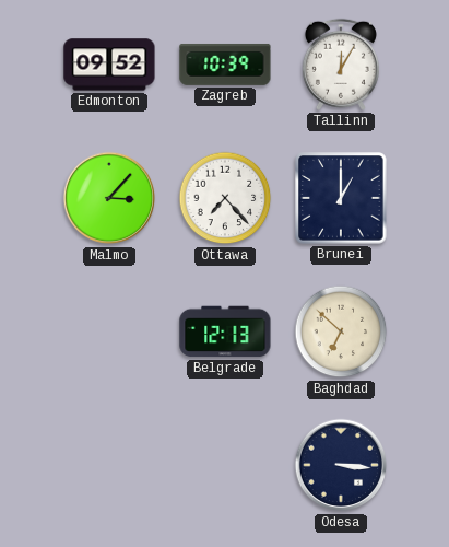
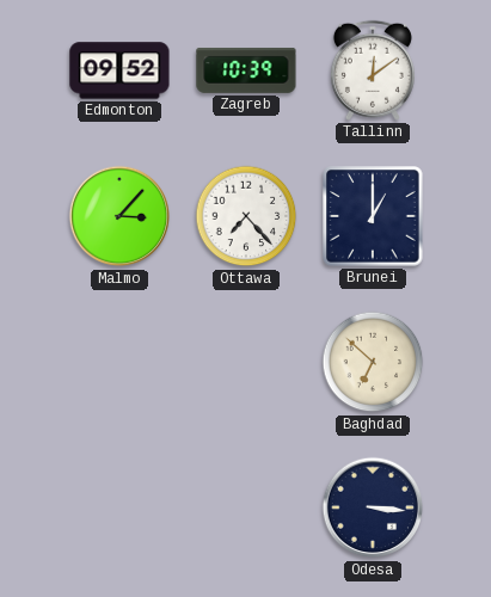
Tallinn: 12:05 -> 12:09 (373, 70)
Belgrade: 12:13 -> none (225, 331)
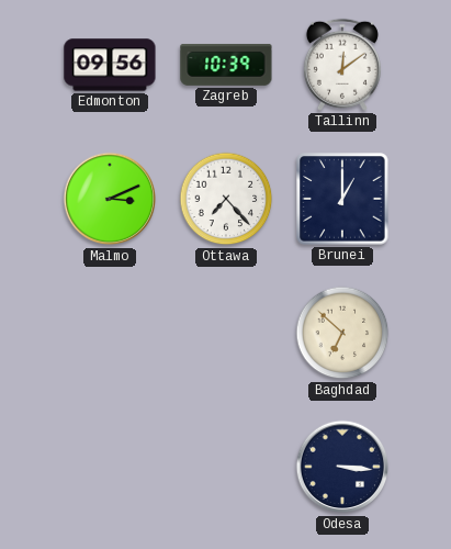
Edmonton: 09:52 -> 09:56 (110, 65)
Malmo: 3:07 -> 3:11 (110, 199)
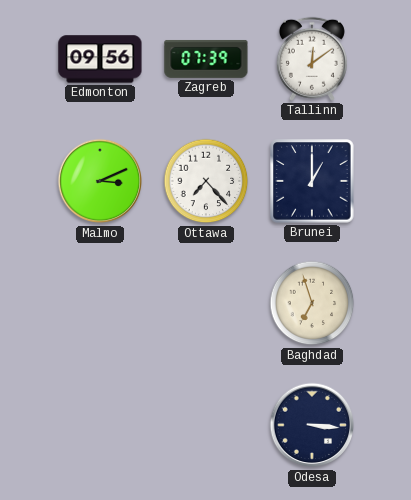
Zagreb: 10:39 -> 07:39 (206, 59)
Baghdad: 6:52 -> 6:57 (312, 303)
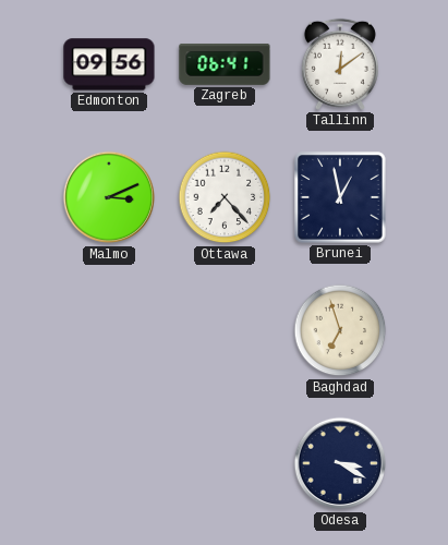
Zagreb: 07:39 -> 06:41 (225, 64)
Brunei: 1:00 -> 12:58 (340, 197)
Odesa: 3:16 -> 3:20 (340, 463)
